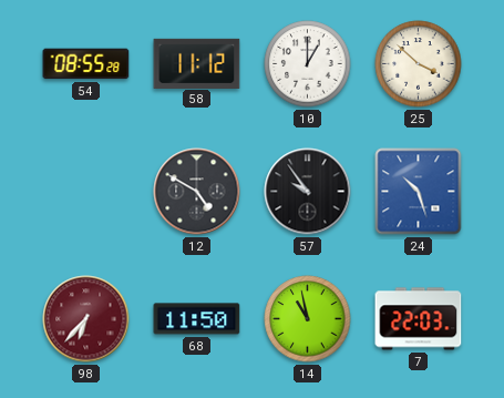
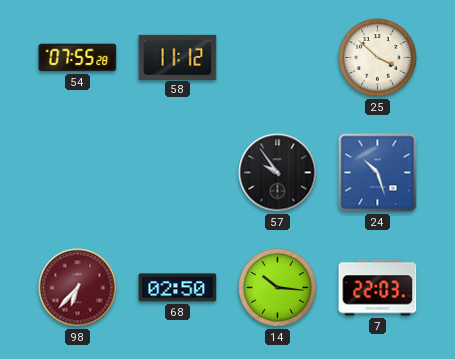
54: 08:55 -> 07:55 (78, 58)
10: 1:00 -> none (308, 64)
12: 4:50 -> none (197, 192)
68: 11:50 -> 02:50 (178, 288)
14: 10:58 -> 10:16 (278, 288)
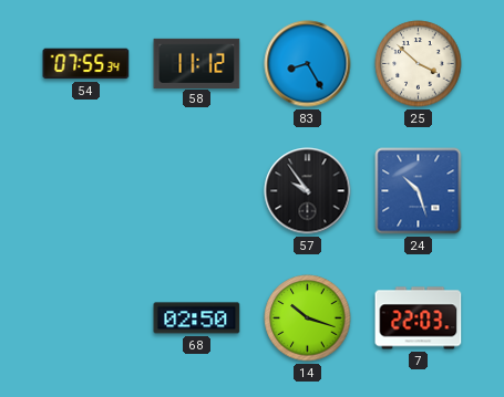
54: 07:55:28 -> 07:55:34 (86, 64)
83: none -> 8:25 (308, 64)
98: 6:37 -> none (78, 288)
14: 10:16 -> 10:18 (308, 318)
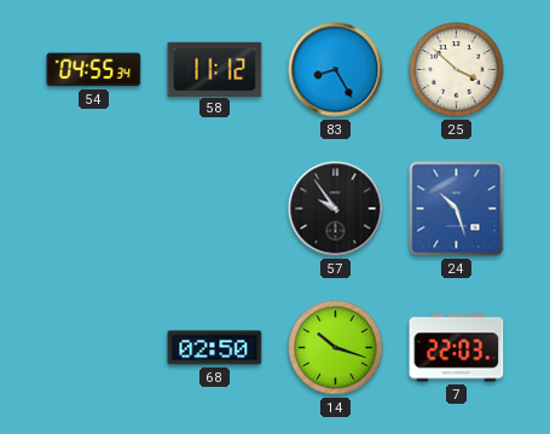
54: 07:55 -> 04:55 (94, 70)
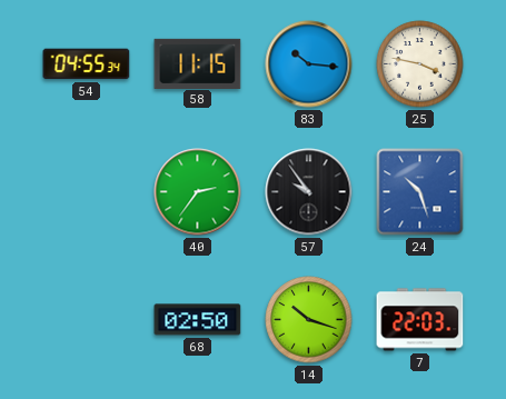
58: 11:12 -> 11:15 (198, 63)
83: 8:25 -> 10:16 (309, 64)
25: 3:52 -> 3:47 (420, 64)
40: none -> 2:36 (198, 192)
